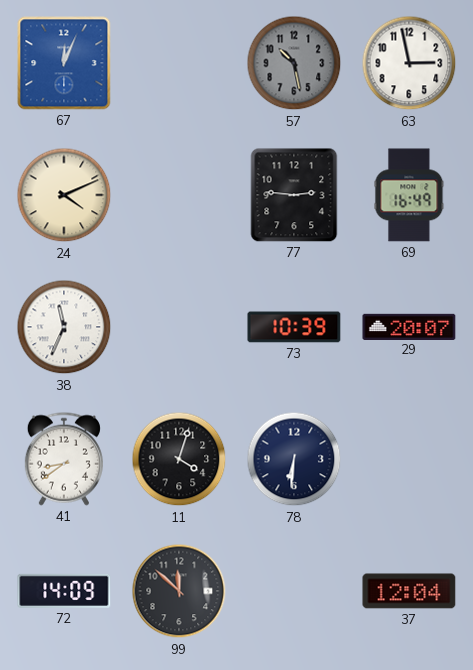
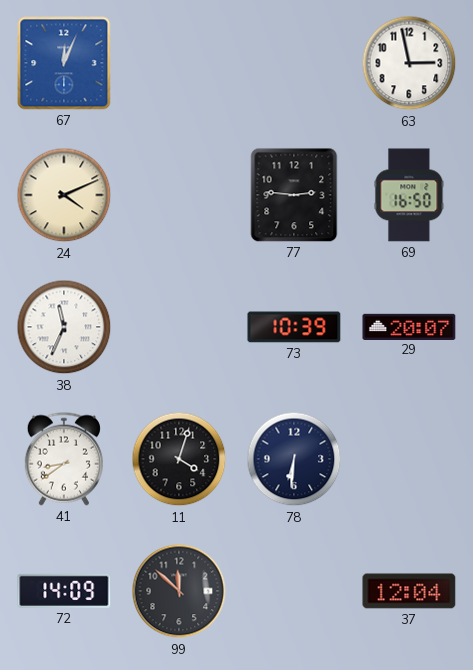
57: 10:28 -> none (294, 63)
69: 16:49 -> 16:50 (409, 195)
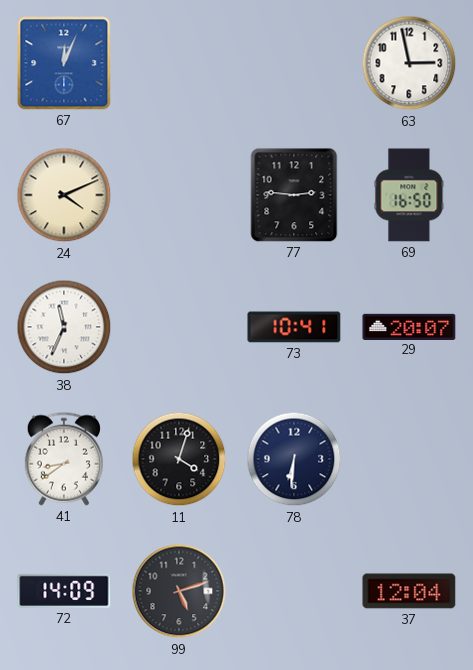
73: 10:39 -> 10:41 (294, 327)
99: 11:52 -> 5:12 (179, 591)
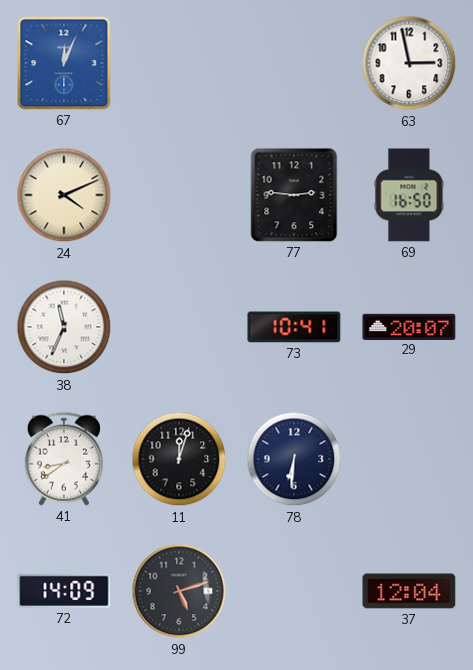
11: 4:03 -> 12:03 (179, 459)
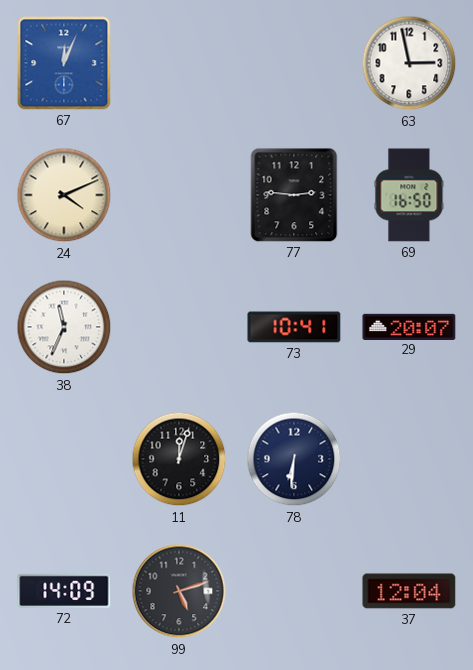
41: 8:39 -> none (64, 459)
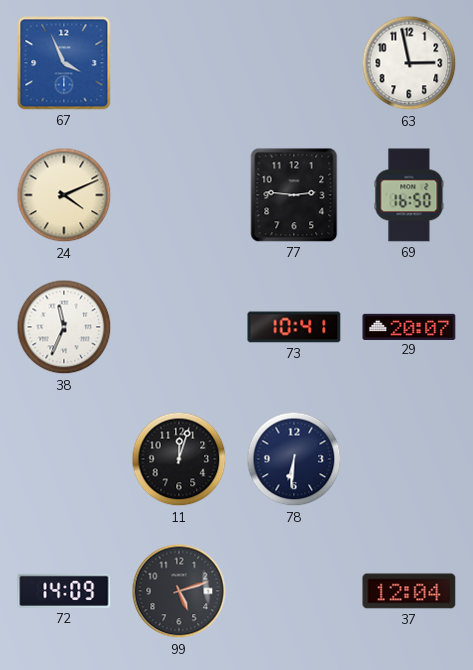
67: 12:04 -> 3:56 (64, 63)
